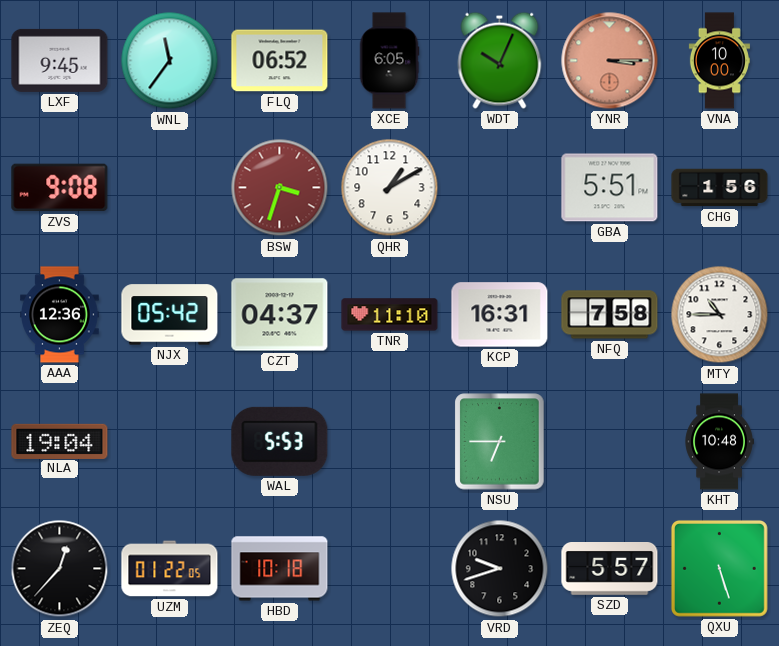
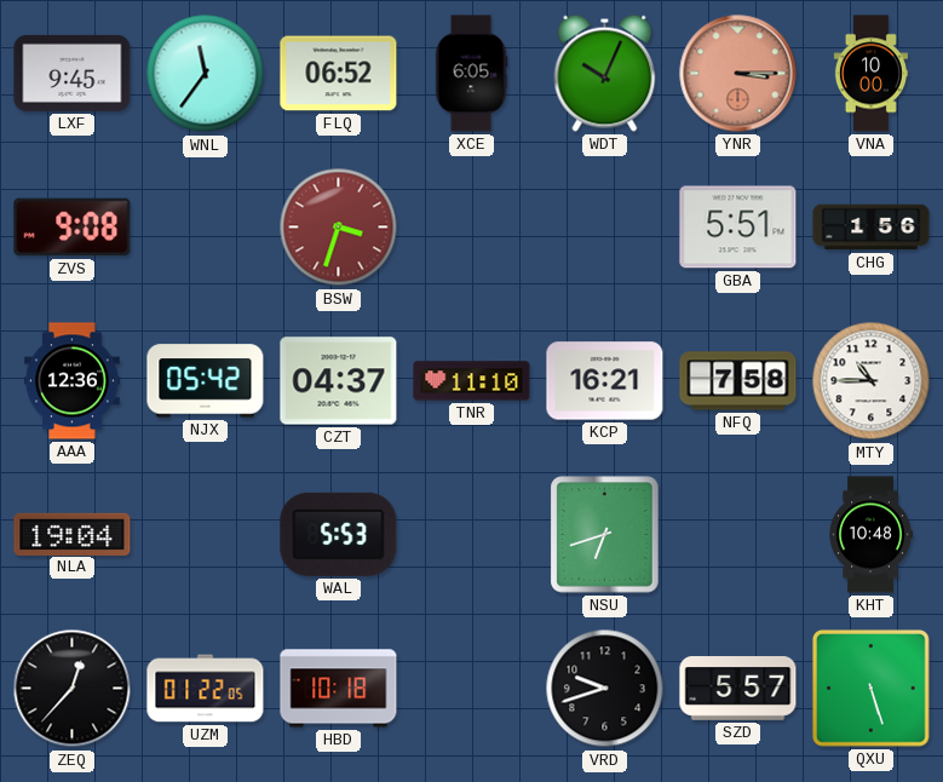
QHR: 1:10 -> none (390, 188)
KCP: 16:31 -> 16:21 (605, 381)
NSU: 6:45 -> 6:42 (605, 535)
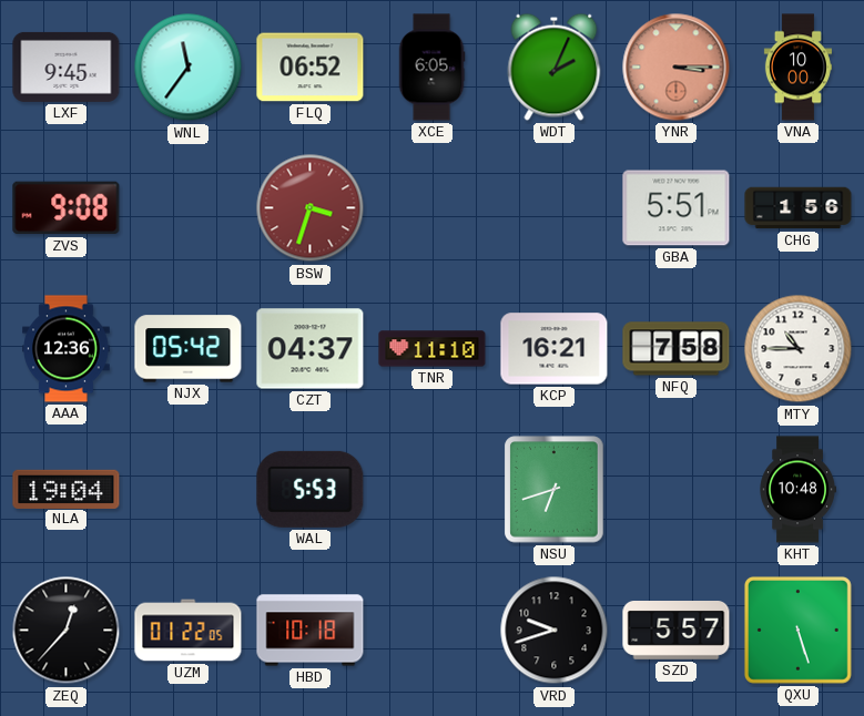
WDT: 10:04 -> 2:04 (555, 67)
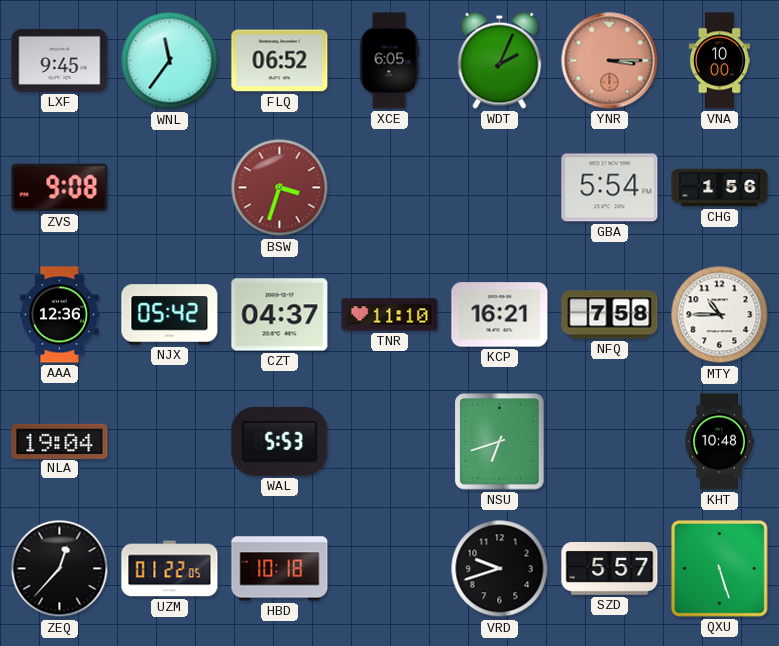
GBA: 5:51 -> 5:54 (610, 188)
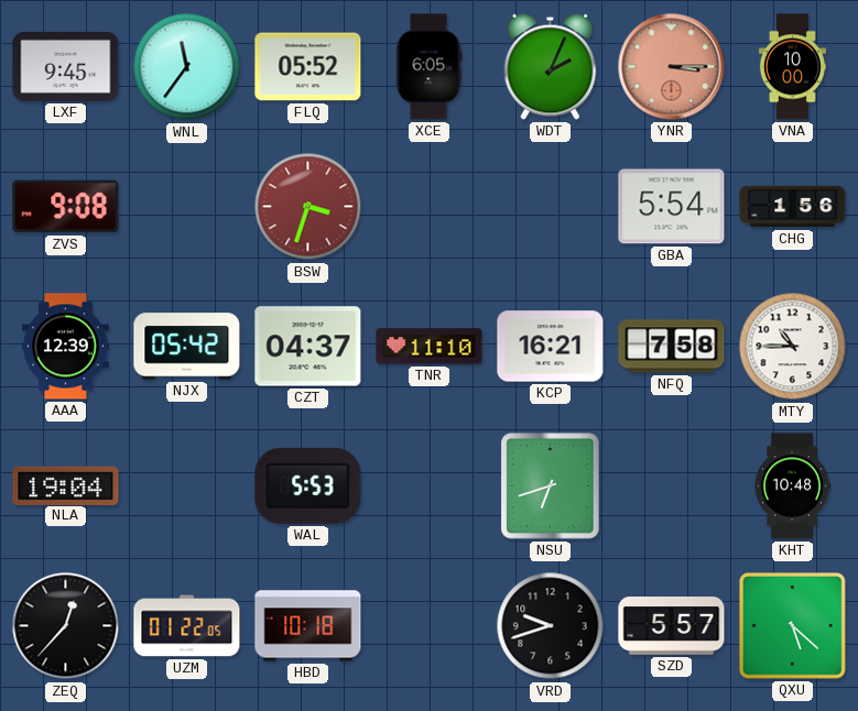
FLQ: 06:52 -> 05:52 (308, 67)
AAA: 12:36 -> 12:39 (66, 347)
QXU: 5:27 -> 5:22 (792, 625)
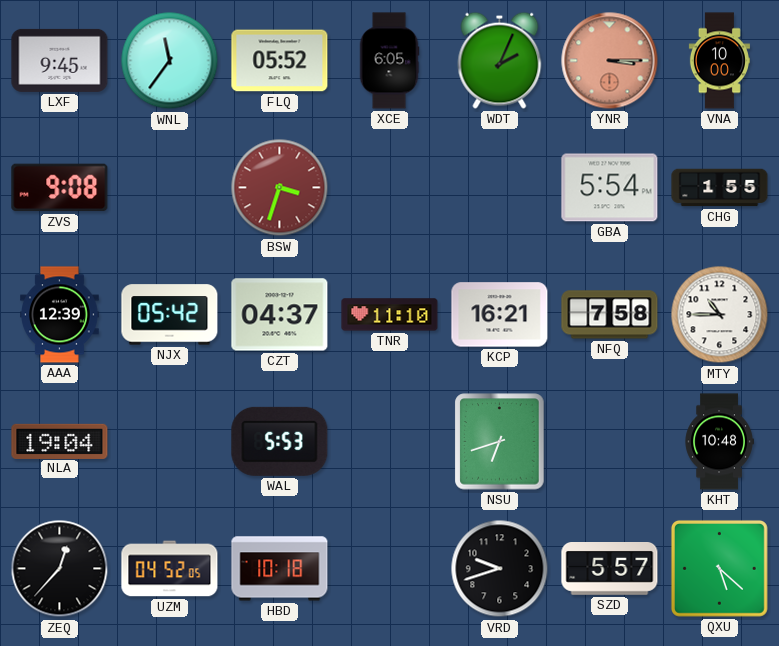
CHG: 1:56 -> 1:55 (720, 188)
UZM: 01:22 -> 04:52 (170, 569)
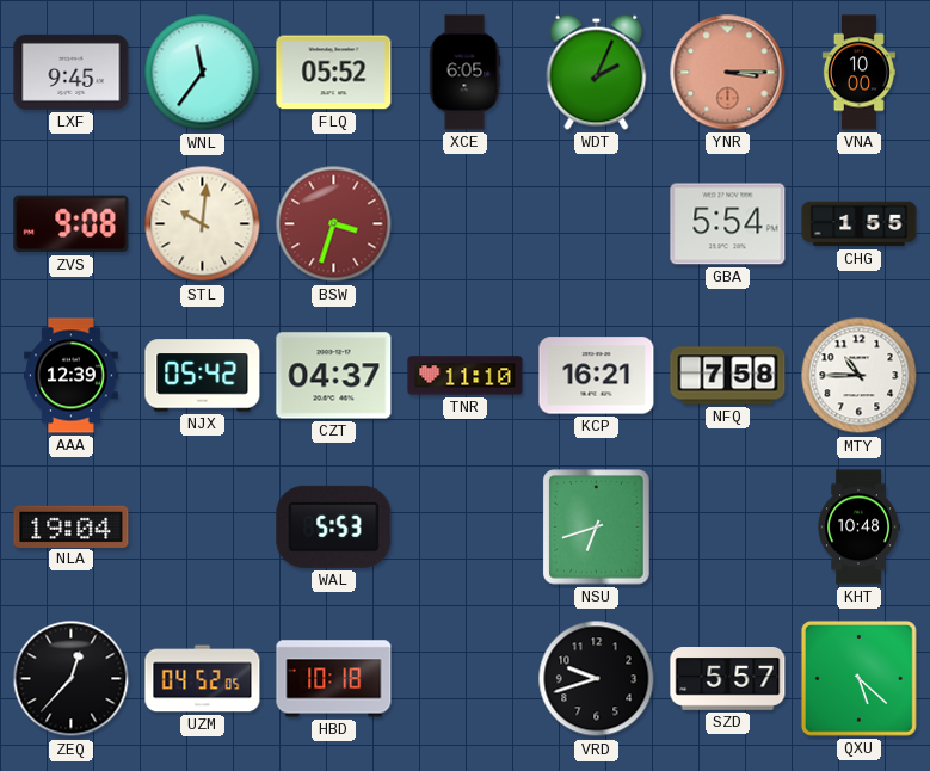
STL: none -> 10:01 (203, 224)
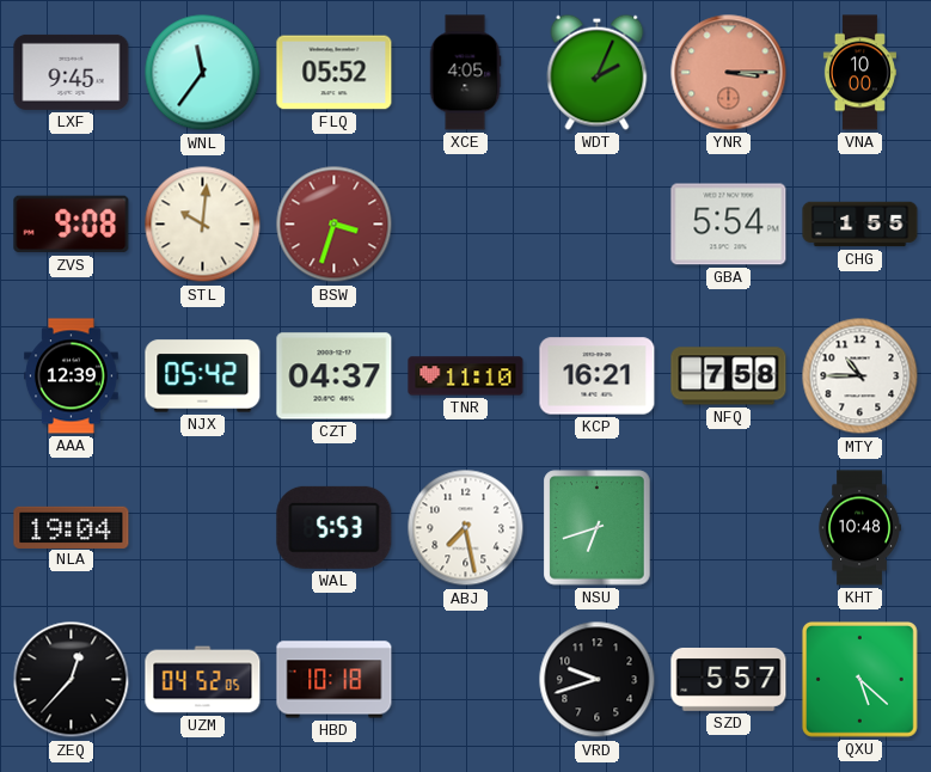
XCE: 6:05 -> 4:05 (465, 73)
ABJ: none -> 7:28 (466, 528)
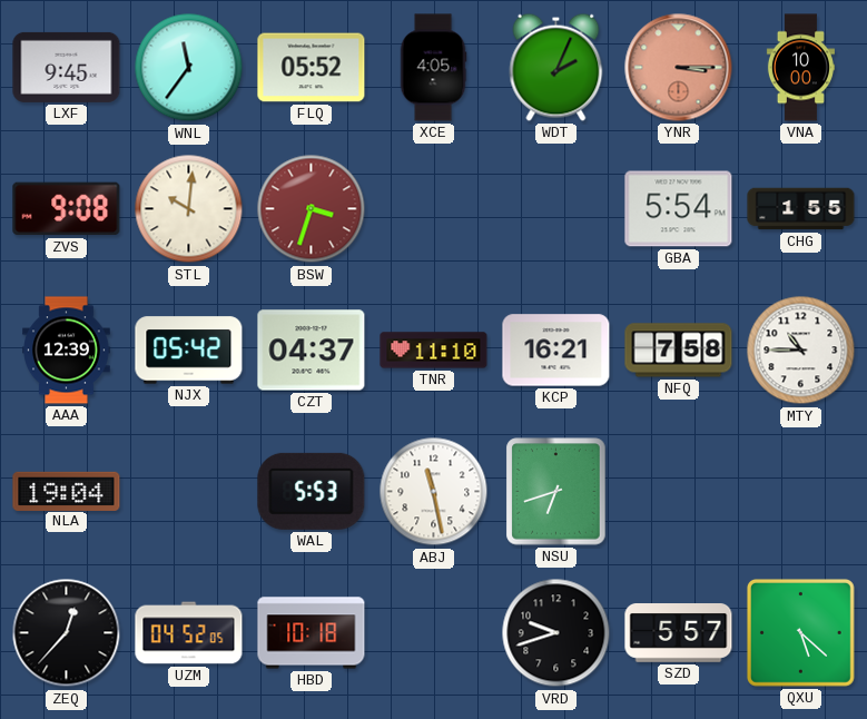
ABJ: 7:28 -> 11:28 (434, 492)
KHT: 10:48 -> none (859, 528)
